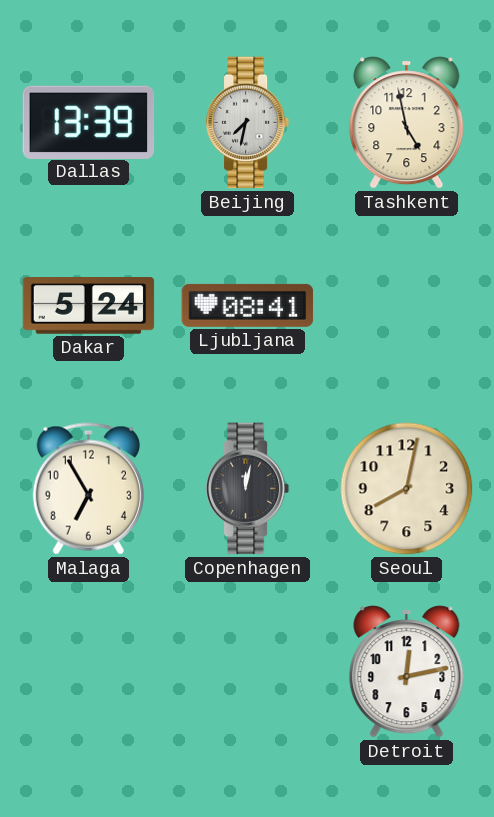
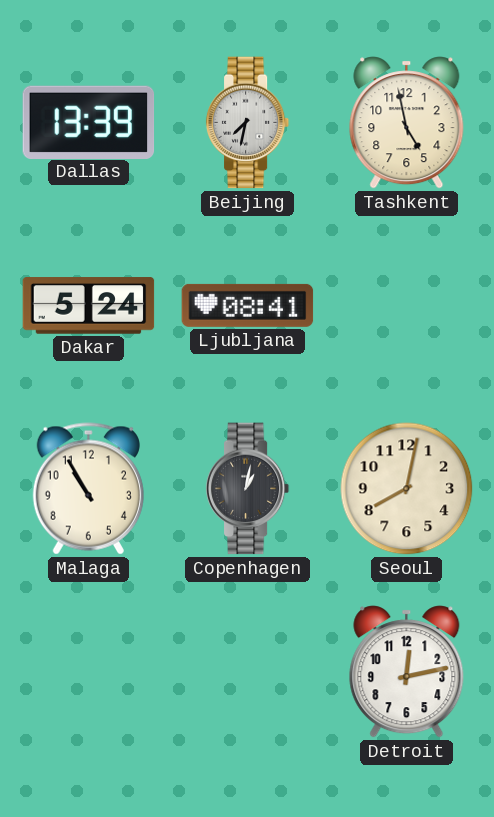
Malaga: 6:55 -> 10:55 (88, 489)
Copenhagen: 12:02 -> 1:02 (248, 489)
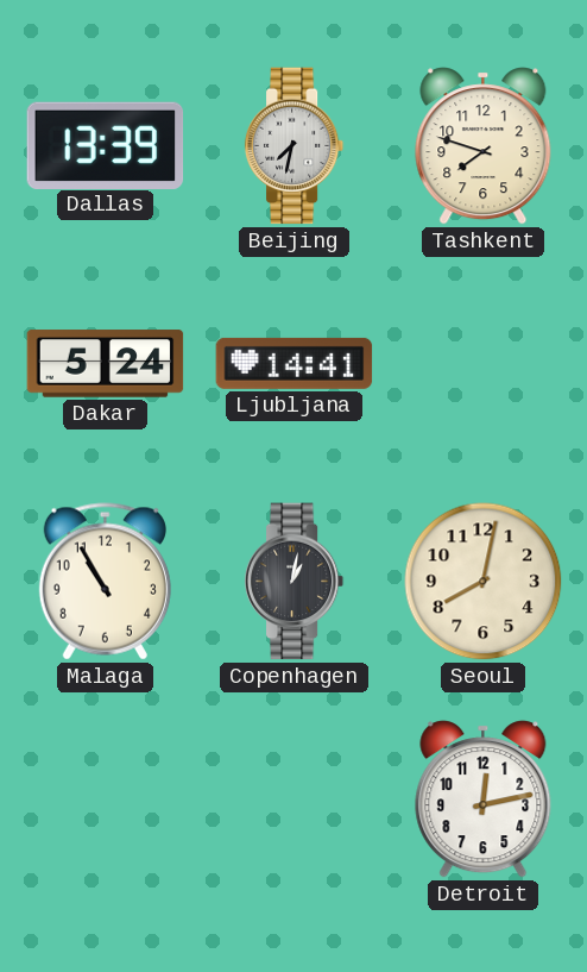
Tashkent: 4:58 -> 7:48 (484, 146)
Ljubljana: 08:41 -> 14:41 (295, 363)
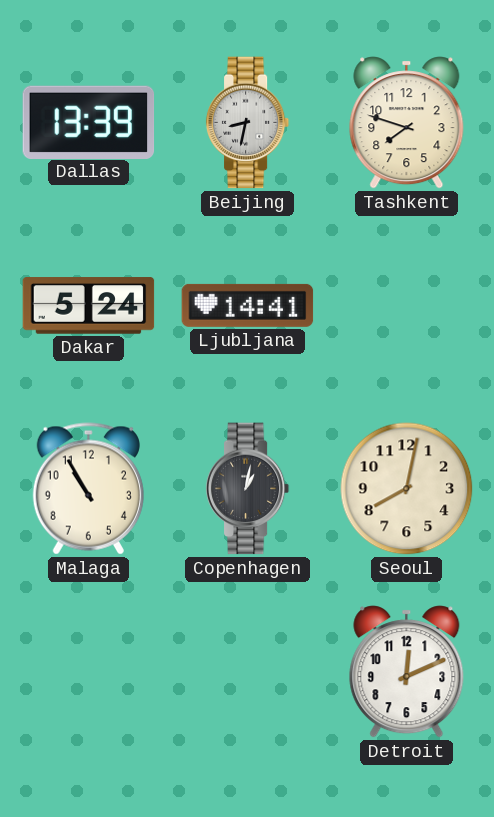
Beijing: 7:32 -> 8:32 (248, 123)
Detroit: 12:13 -> 12:11 (407, 672)
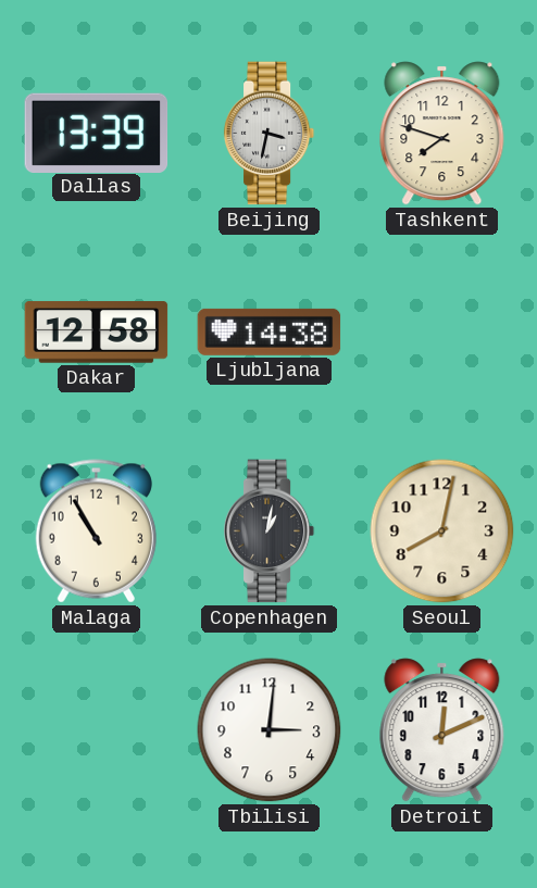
Beijing: 8:32 -> 3:32 (270, 134)
Dakar: 5:24 -> 12:58 (97, 333)
Ljubljana: 14:41 -> 14:38 (270, 332)
Tbilisi: none -> 3:01 (270, 730)
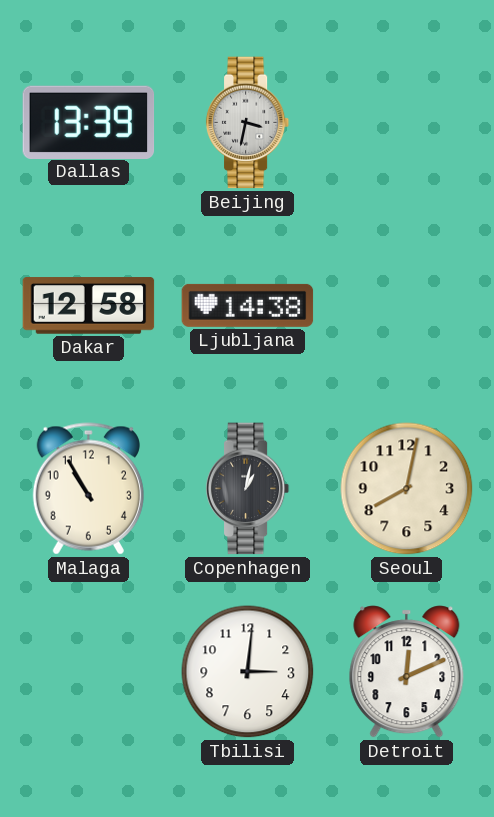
Tashkent: 7:48 -> none (442, 134)
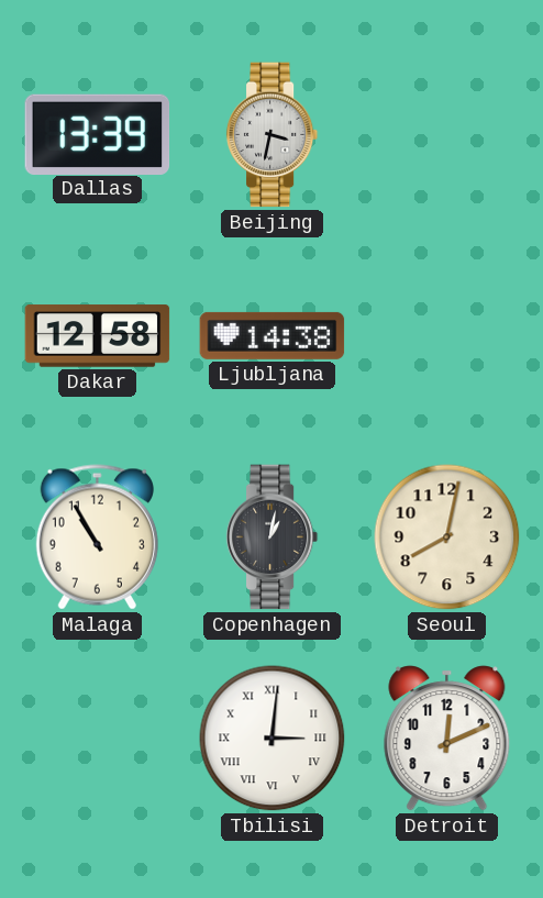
Tbilisi numerals: Arabic -> Roman (273, 739)
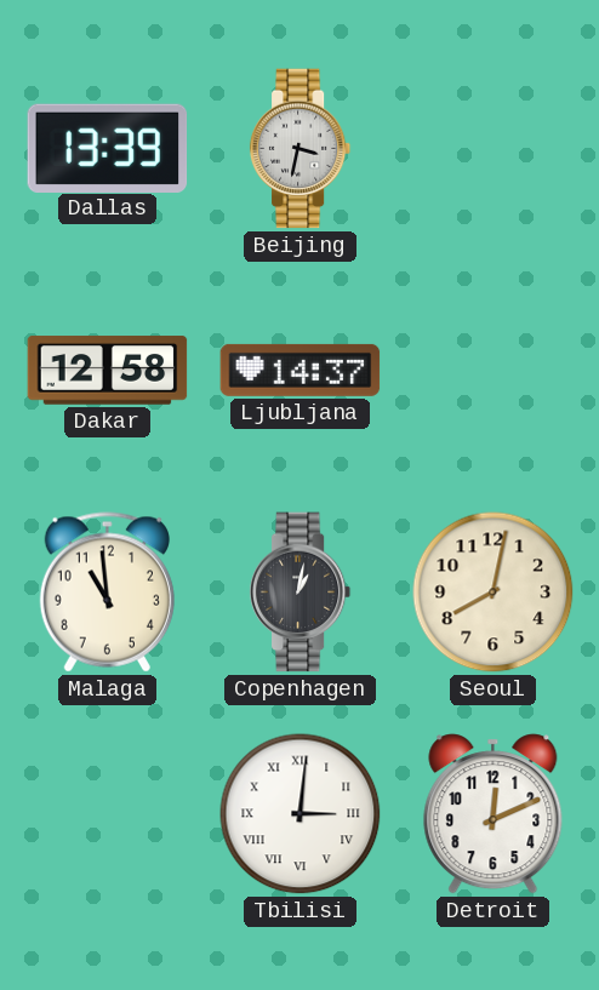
Ljubljana: 14:38 -> 14:37 (301, 370)
Malaga: 10:55 -> 10:59 (107, 593)
